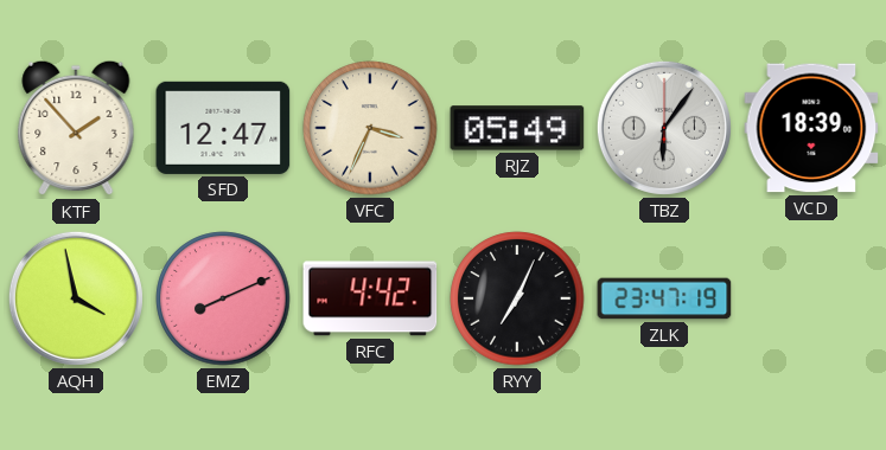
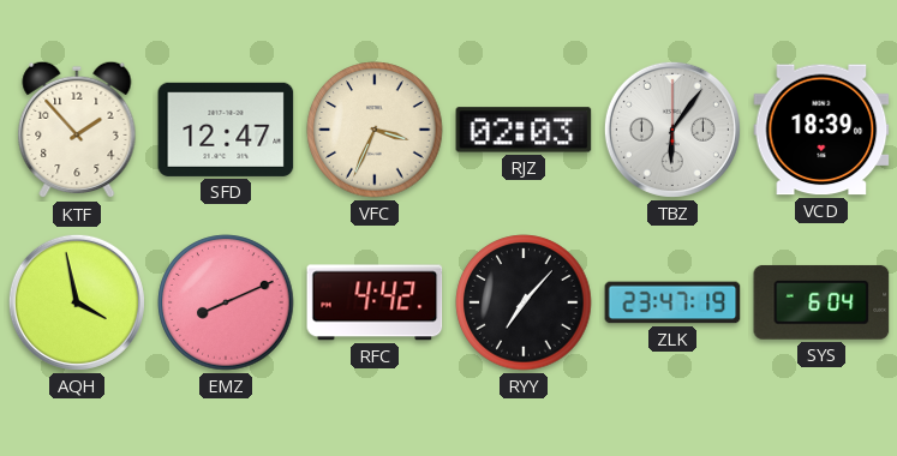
RJZ: 05:49 -> 02:03 (524, 130)
RYY: 7:04 -> 7:07 (524, 302)
SYS: none -> 6:04 (821, 302)
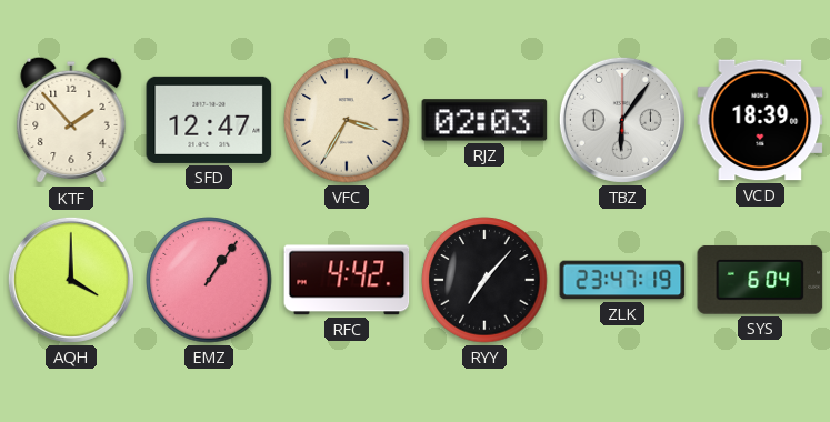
VFC: 3:34 -> 3:35 (347, 120)
AQH: 3:58 -> 4:00 (71, 280)
EMZ: 8:11 -> 1:06 (209, 280)
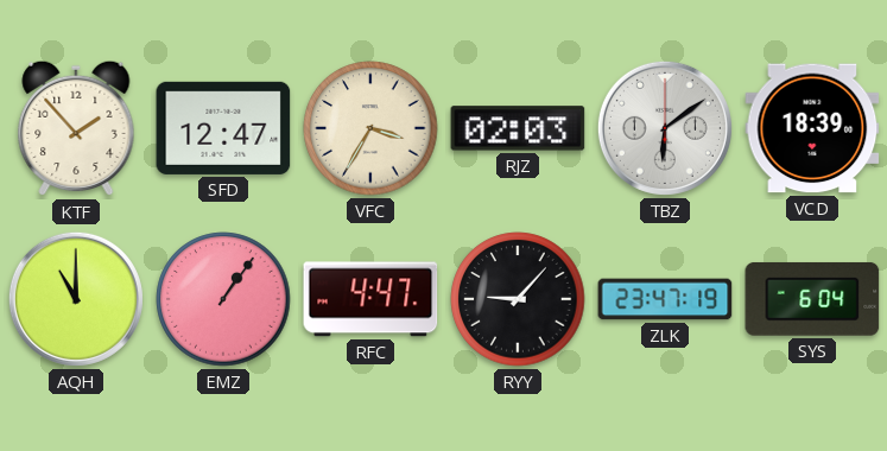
TBZ: 6:06 -> 6:09 (665, 128)
AQH: 4:00 -> 11:00 (76, 299)
RFC: 4:42 -> 4:47 (370, 299)
RYY: 7:07 -> 9:07 (518, 299)
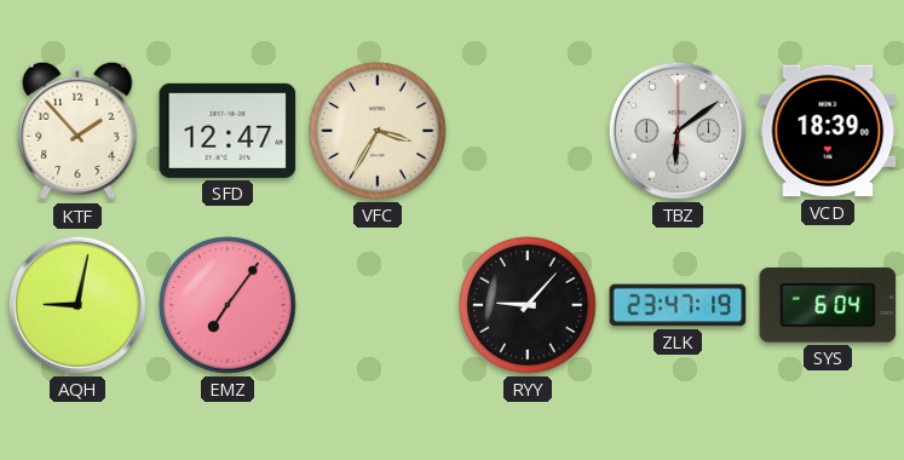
RJZ: 02:03 -> none (518, 128)
AQH: 11:00 -> 9:02 (77, 305)
EMZ: 1:06 -> 7:06 (228, 305)
RFC: 4:47 -> none (370, 299)
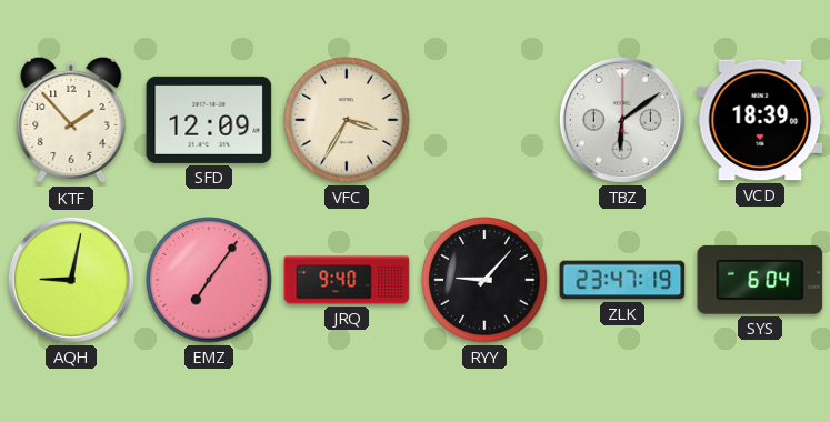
SFD: 12:47 -> 12:09 (209, 120)
JRQ: none -> 9:40 (347, 280)
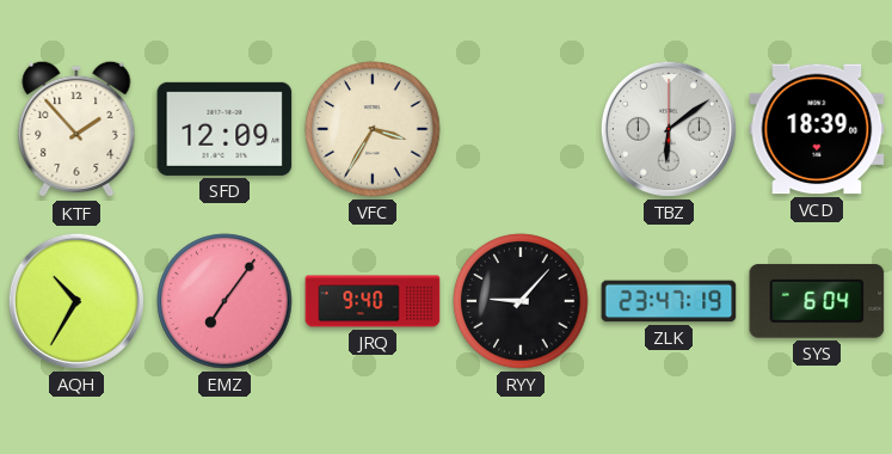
AQH: 9:02 -> 10:35 (76, 301)
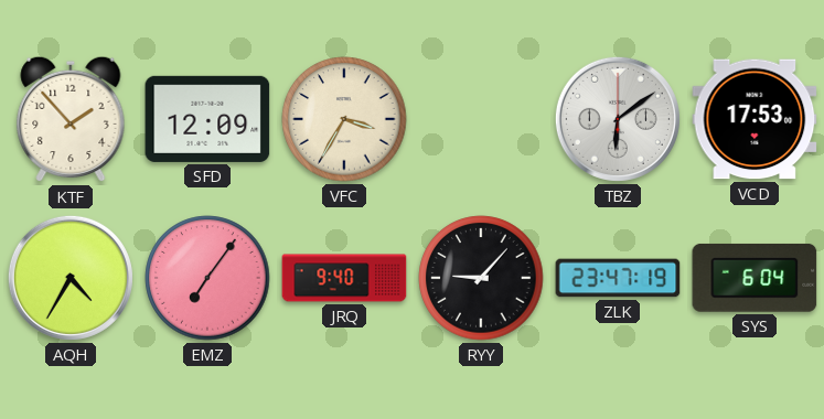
VCD: 18:39 -> 17:53 (755, 119)
AQH: 10:35 -> 4:35 (71, 278)
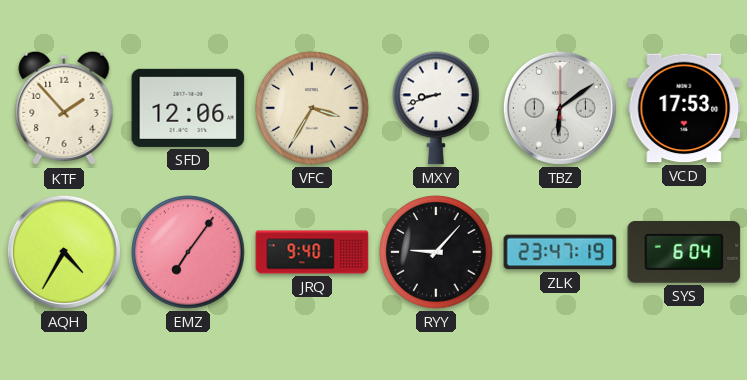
SFD: 12:09 -> 12:06 (188, 108)
MXY: none -> 8:42 (436, 108)
